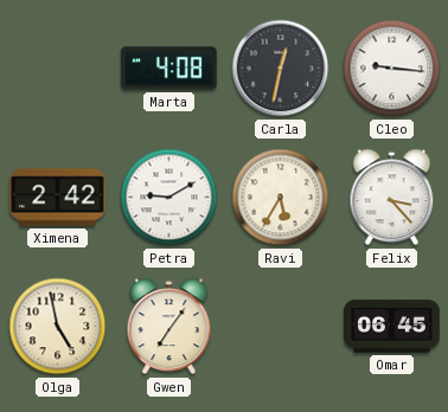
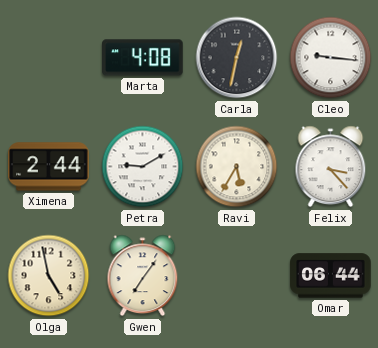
Ximena: 2:42 -> 2:44 (49, 167)
Omar: 06:45 -> 06:44 (331, 276)
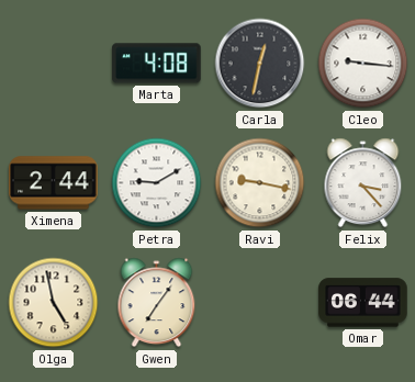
Ravi: 5:35 -> 9:17 (260, 183)
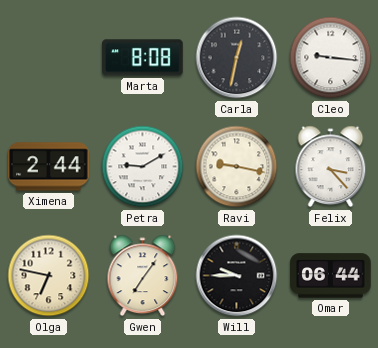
Marta: 4:08 -> 8:08 (143, 58)
Olga: 4:58 -> 6:47 (49, 276)
Will: none -> 9:45 (237, 276)
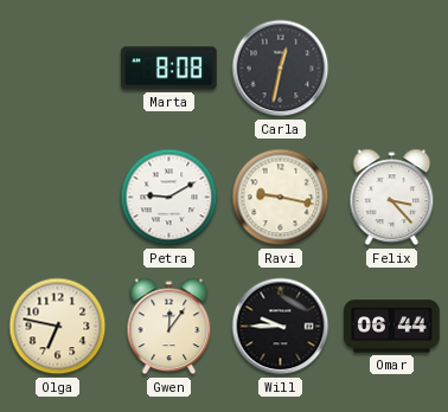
Cleo: 9:16 -> none (331, 58)
Ximena: 2:44 -> none (49, 167)
Gwen: 7:06 -> 12:06 (169, 327)
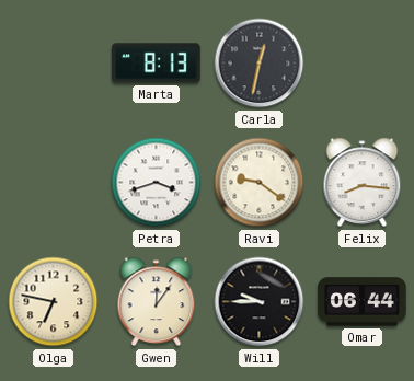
Marta: 8:08 -> 8:13 (157, 63)
Petra: 9:10 -> 3:42 (157, 183)
Ravi: 9:17 -> 9:21 (260, 183)
Felix: 3:23 -> 8:16 (363, 183)
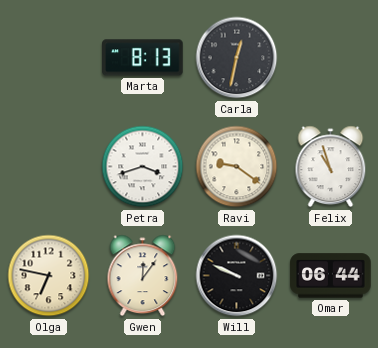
Felix: 8:16 -> 10:57 (331, 167)
Will: 9:45 -> 9:49 (237, 276)
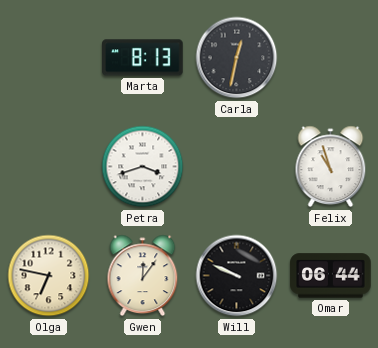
Ravi: 9:21 -> none (237, 167)
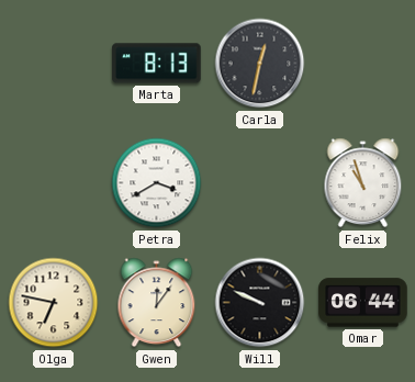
Petra: 3:42 -> 3:40 (157, 183)
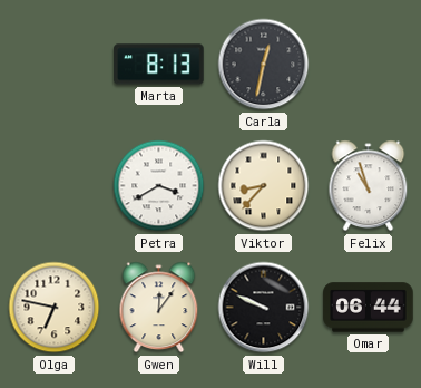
Viktor: none -> 8:37 (264, 186)
